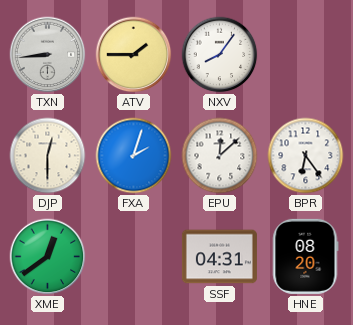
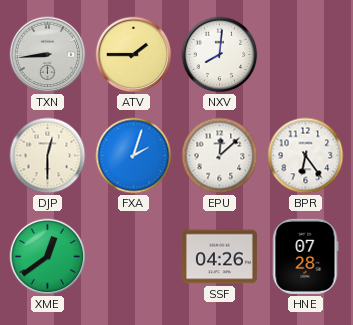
NXV: 8:06 -> 8:01 (220, 55)
SSF: 04:31 -> 04:26 (219, 257)
HNE: 08:20 -> 07:28 (305, 256)
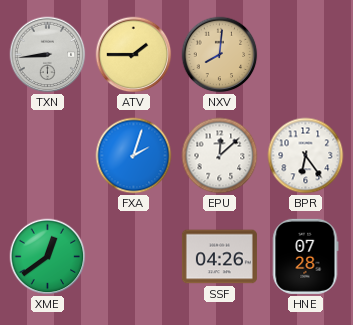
NXV dial: white -> champagne (220, 55)
DJP: 12:30 -> none (48, 156)
